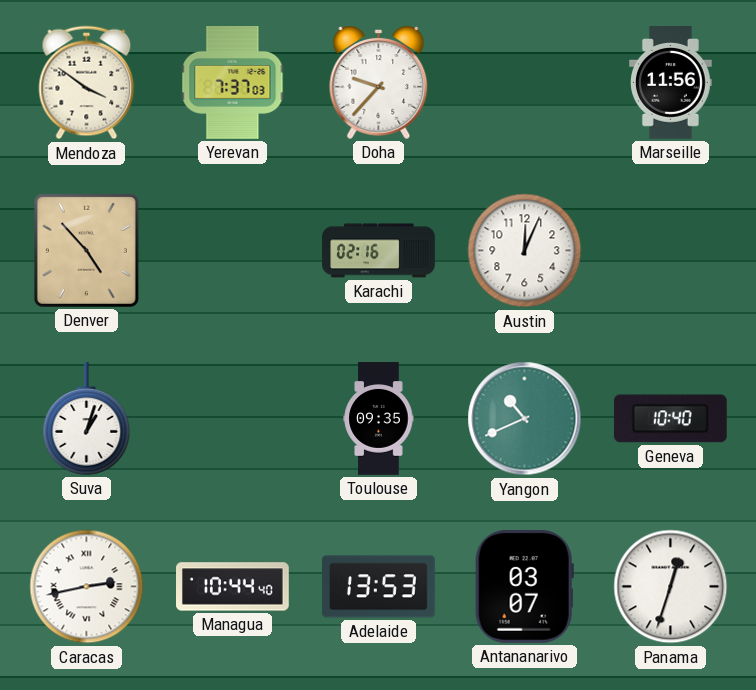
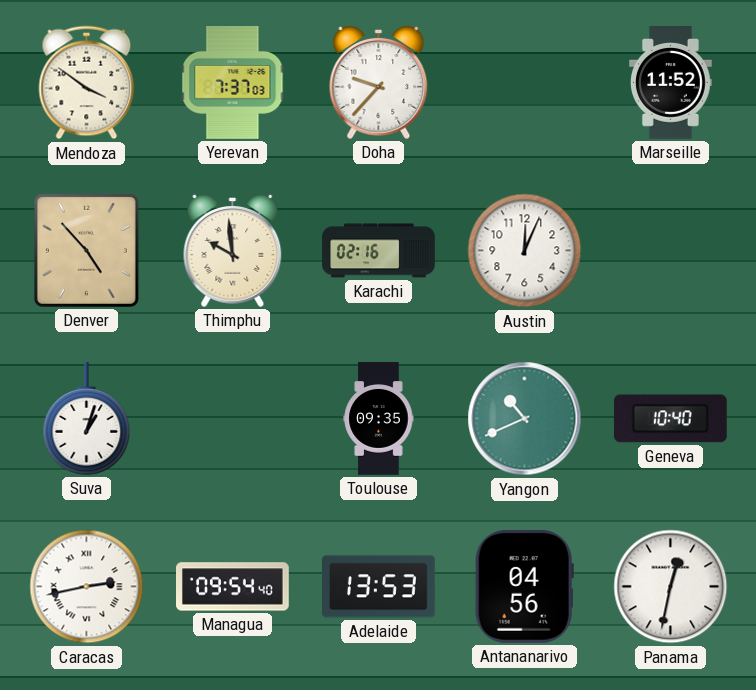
Marseille: 11:56 -> 11:52 (671, 83)
Thimphu: none -> 9:59 (233, 251)
Managua: 10:44 -> 09:54 (233, 587)
Antananarivo: 03:07 -> 04:56 (524, 586)
Panama: 12:33 -> 12:32 (671, 587)
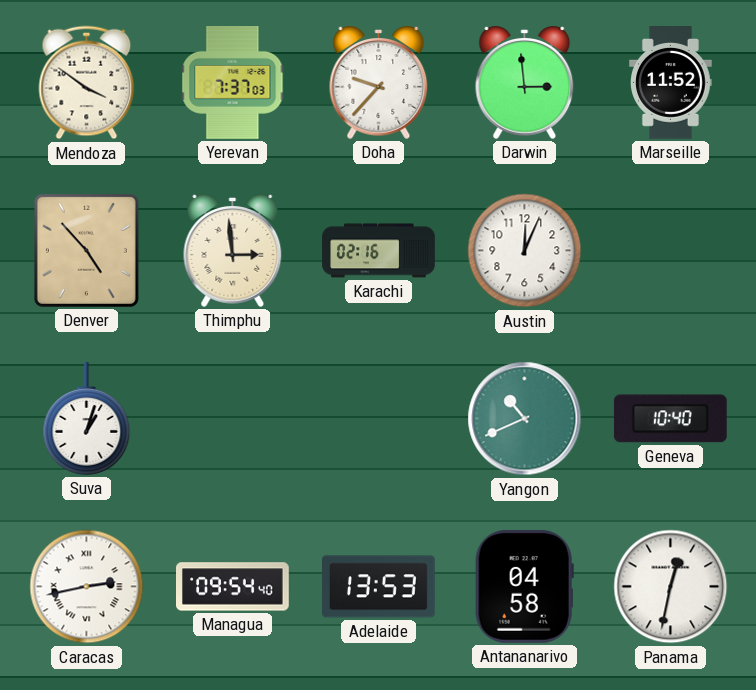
Darwin: none -> 2:59 (525, 83)
Thimphu: 9:59 -> 2:59 (233, 251)
Toulouse: 09:35 -> none (379, 419)
Antananarivo: 04:56 -> 04:58 (524, 586)
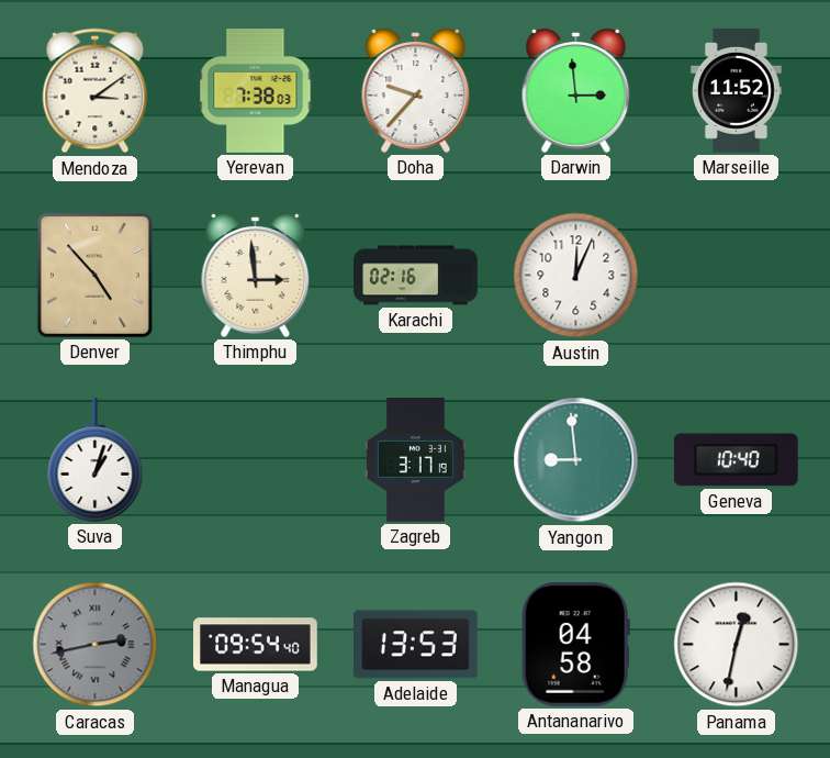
Mendoza: 3:51 -> 3:09 (96, 91)
Yerevan: 7:37 -> 7:38 (256, 91)
Zagreb: none -> 3:17 (415, 460)
Yangon: 10:41 -> 8:59 (576, 460)
Caracas dial: white -> grey (96, 645)
